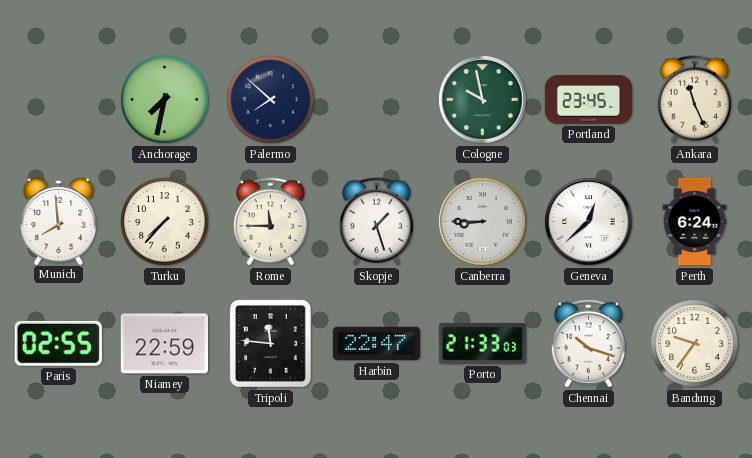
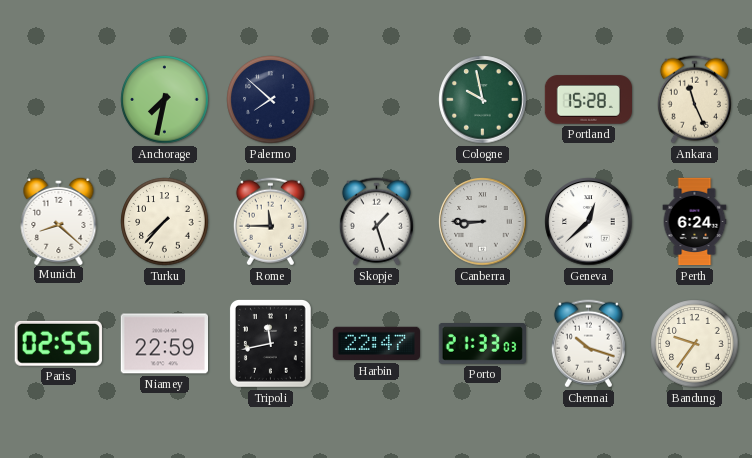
Portland: 23:45 -> 15:28 (588, 100)
Munich: 7:59 -> 8:22 (59, 220)
Tripoli: 11:46 -> 11:43 (270, 343)
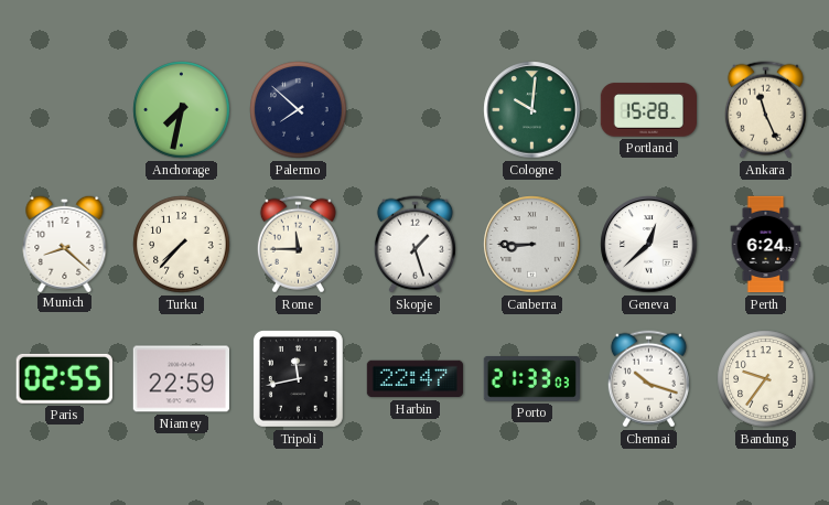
Cologne: 9:58 -> 10:01 (532, 110)
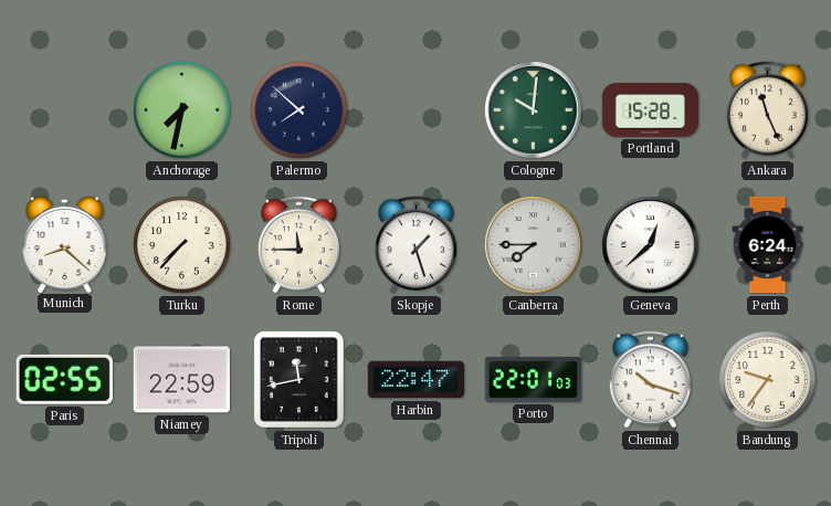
Canberra: 8:45 -> 7:45 (534, 245)
Porto: 21:33 -> 22:01 (533, 380)
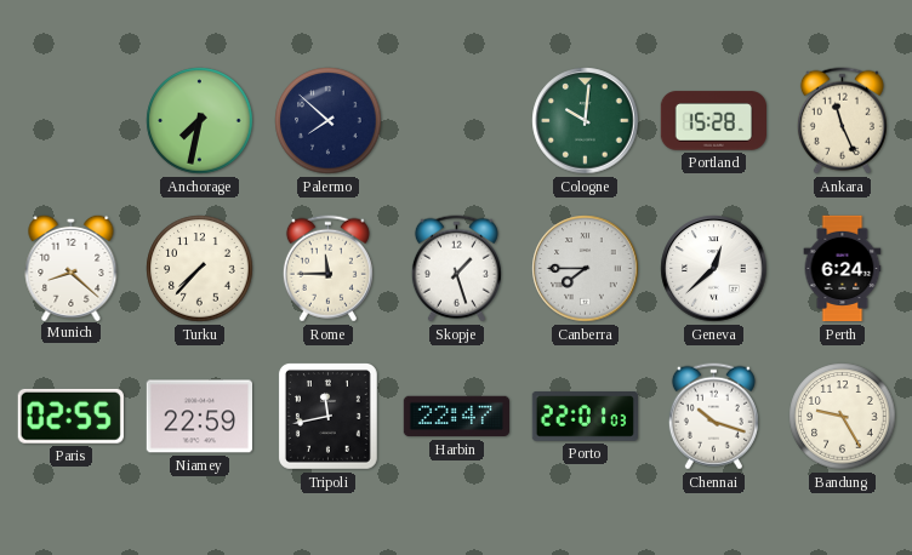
Bandung: 9:36 -> 9:25 (843, 417)
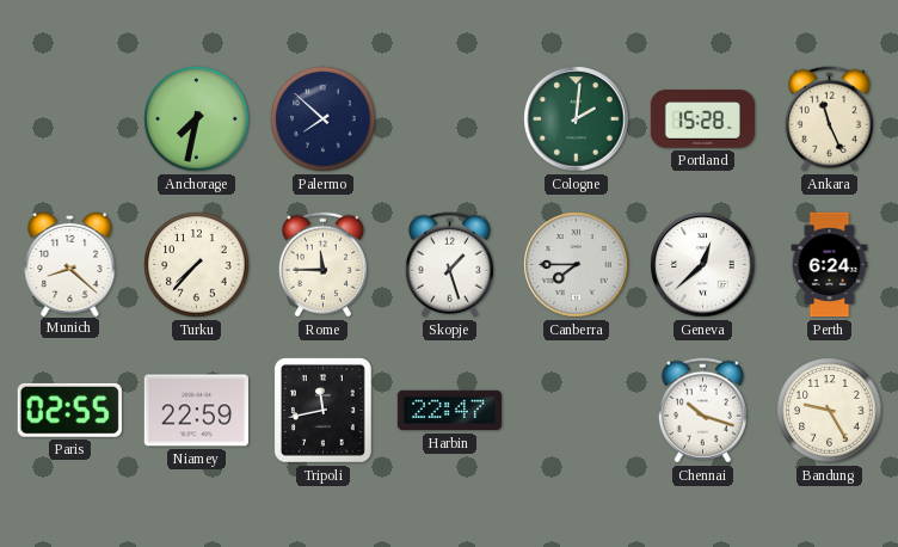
Cologne: 10:01 -> 2:01 (577, 119)
Porto: 22:01 -> none (585, 417)
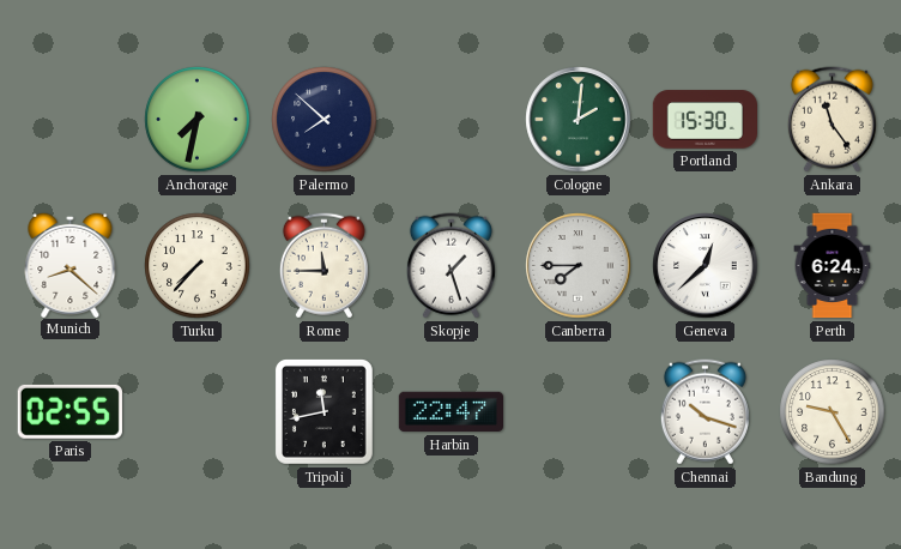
Portland: 15:28 -> 15:30 (705, 120)
Ankara: 11:26 -> 11:24 (832, 120)
Niamey: 22:59 -> none (196, 411)
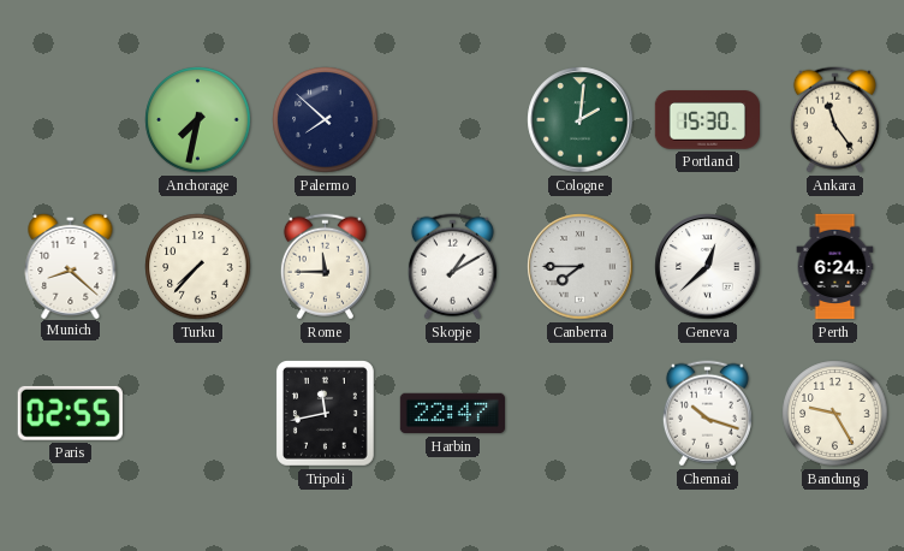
Skopje: 1:27 -> 1:10 (452, 267)
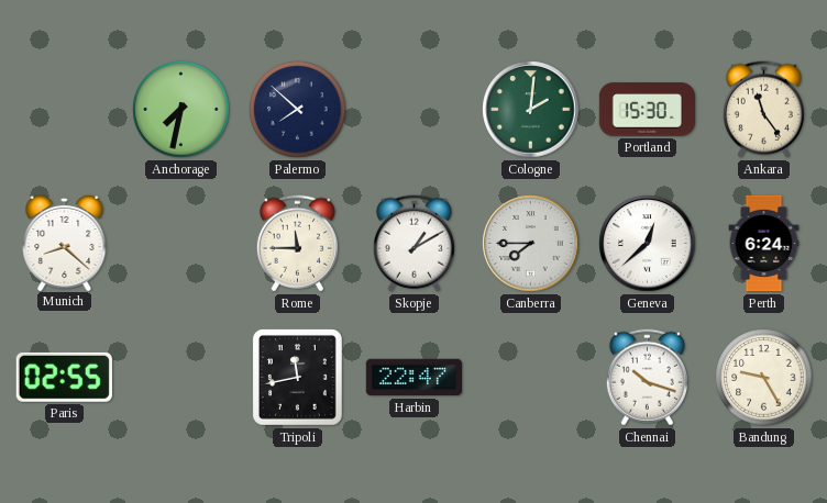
Turku: 7:37 -> none (198, 267)
